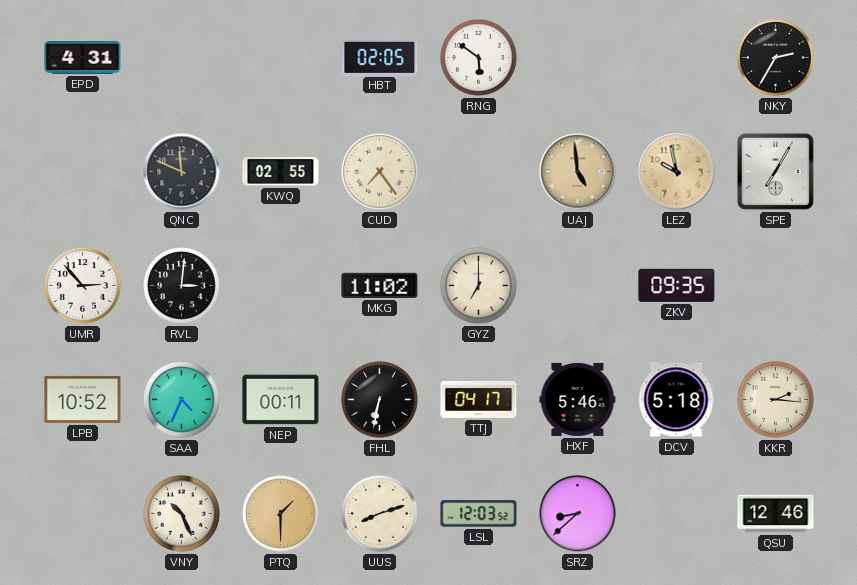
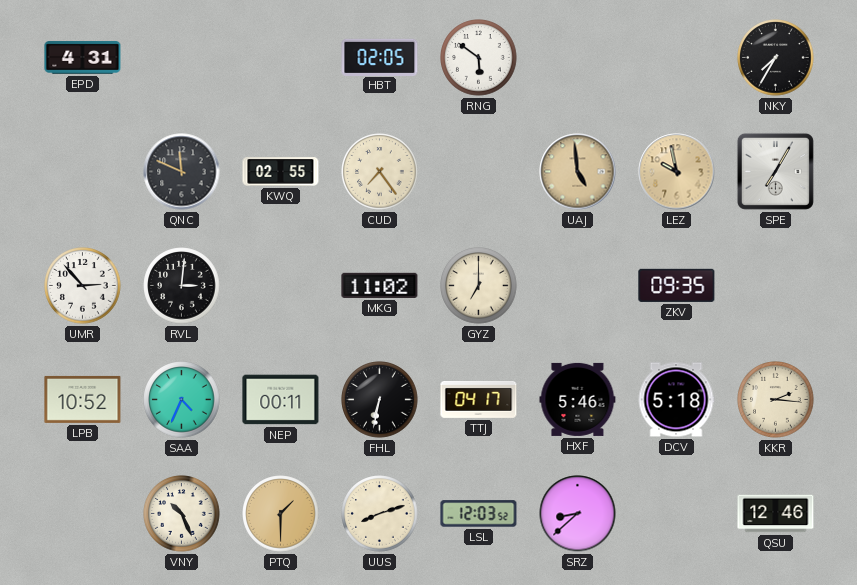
NKY: 2:35 -> 7:35 (776, 58)
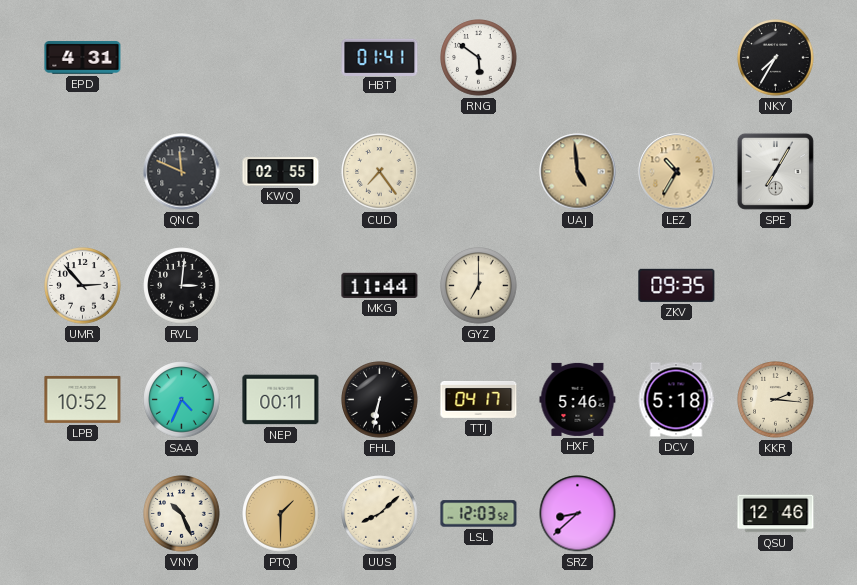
HBT: 02:05 -> 01:41 (380, 57)
LEZ: 9:58 -> 10:35 (677, 172)
MKG: 11:02 -> 11:44 (380, 285)
UUS: 8:12 -> 8:08 (380, 514)
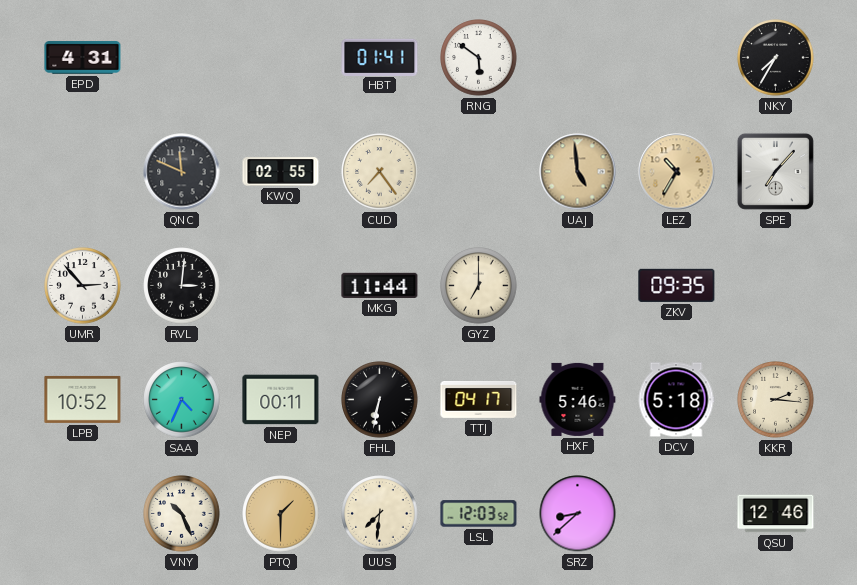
SPE: 7:05 -> 7:07 (775, 171)
UUS: 8:08 -> 7:31 (380, 514)
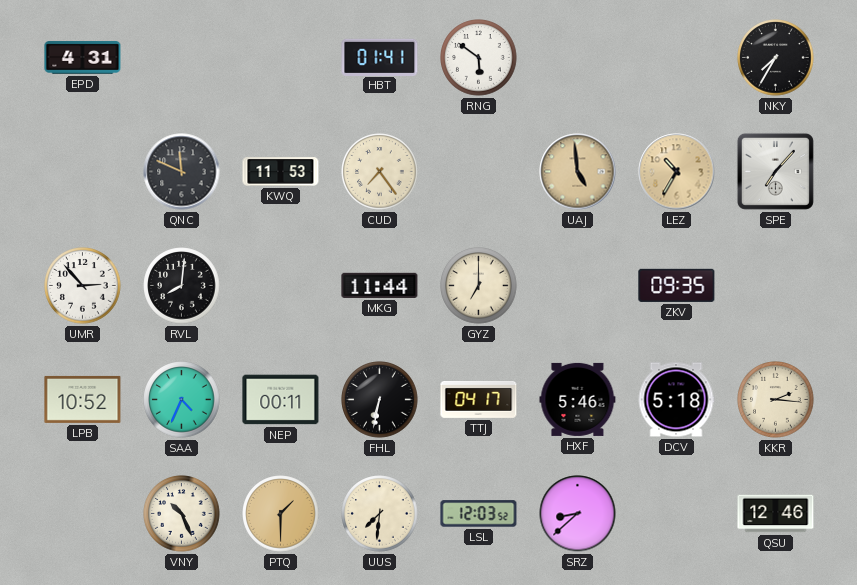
KWQ: 02:55 -> 11:53 (281, 172)
RVL: 3:01 -> 8:01 (182, 286)
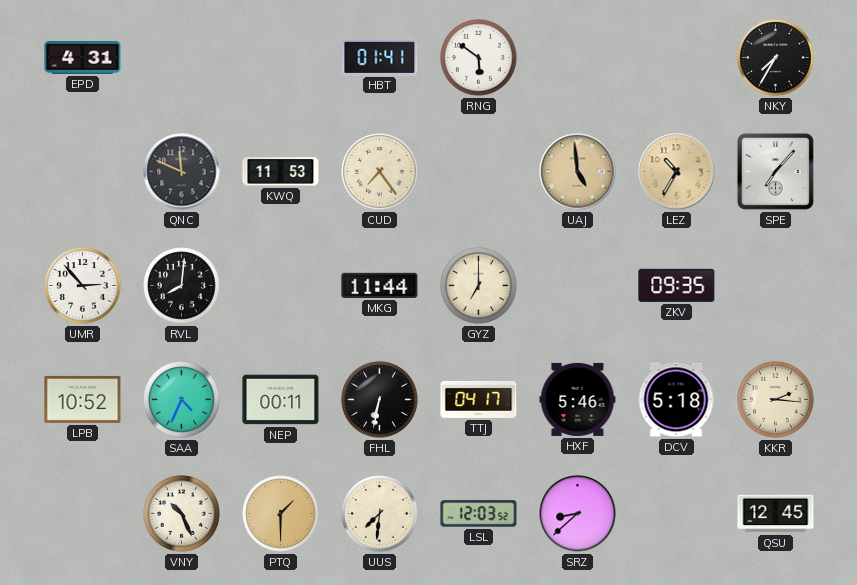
QSU: 12:46 -> 12:45 (776, 514)
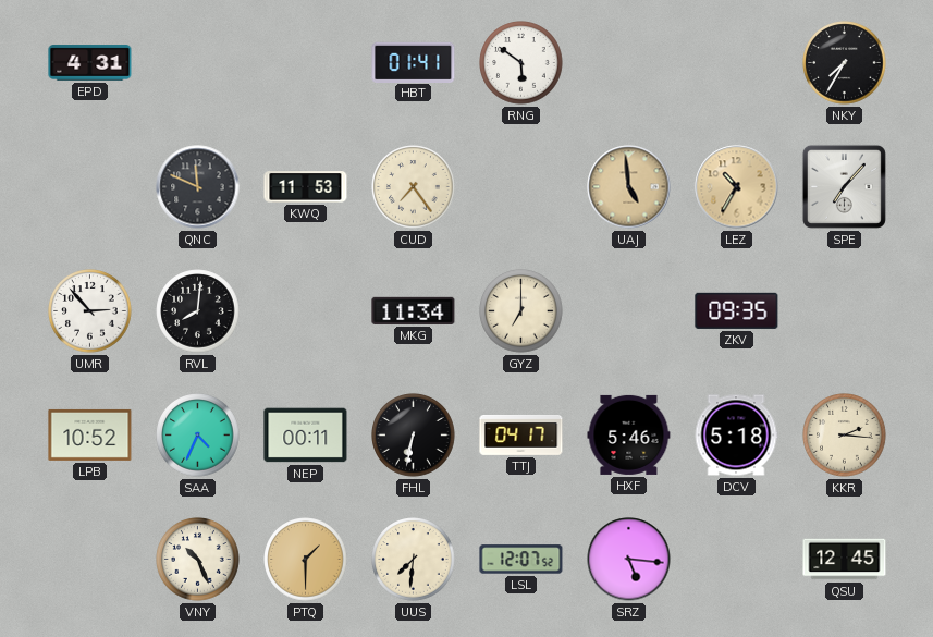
MKG: 11:44 -> 11:34 (414, 310)
LSL: 12:03 -> 12:07 (521, 560)
SRZ: 8:38 -> 5:16 (629, 560)
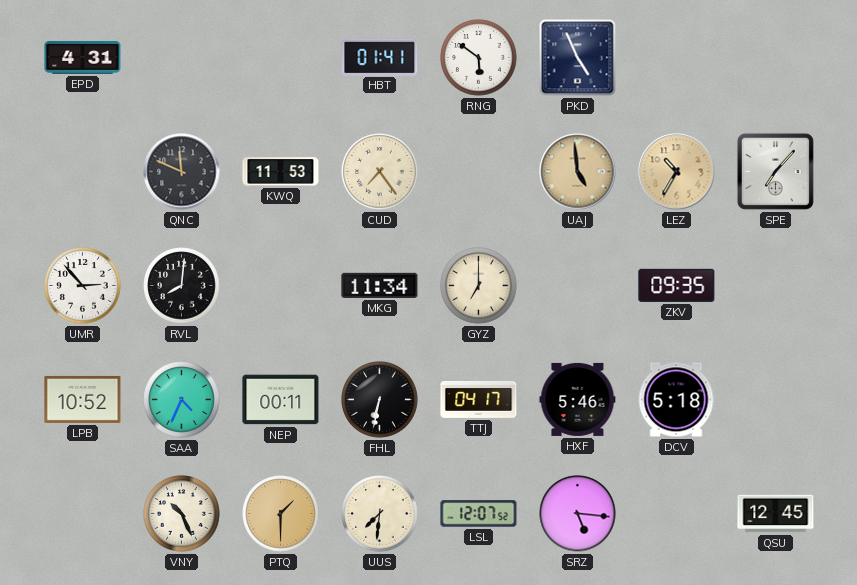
PKD: none -> 4:56 (578, 58)
NKY: 7:35 -> none (845, 63)
KKR: 2:16 -> none (845, 436)
